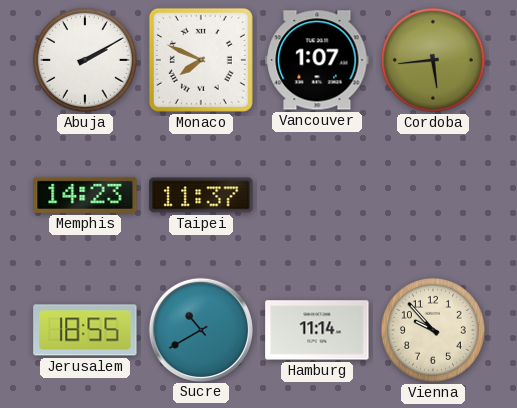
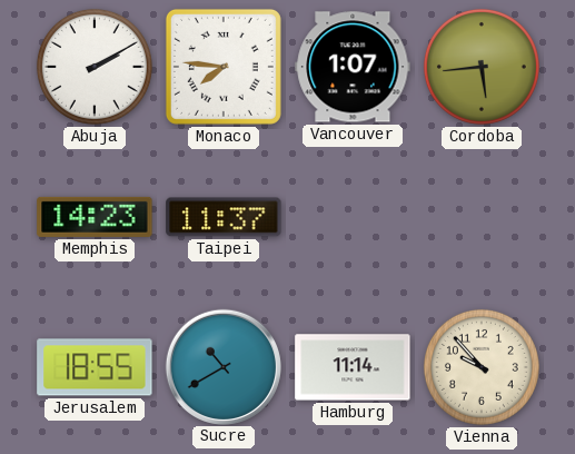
Monaco: 7:49 -> 7:46 (224, 67)
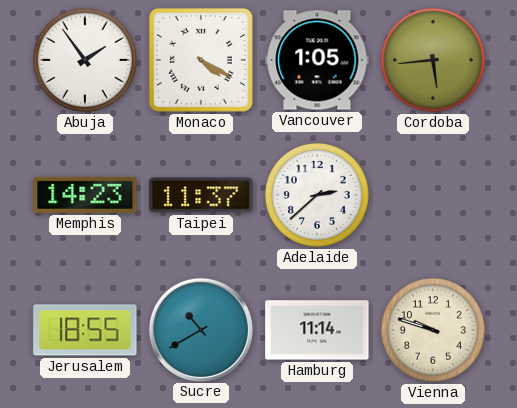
Abuja: 2:10 -> 1:54 (85, 60)
Monaco: 7:46 -> 4:20 (201, 60)
Vancouver: 1:07 -> 1:05 (317, 60)
Adelaide: none -> 2:38 (317, 195)
Vienna: 9:53 -> 9:48 (433, 330)
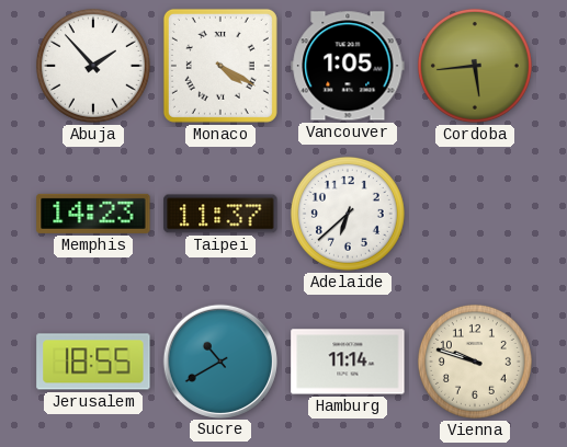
Abuja: 1:54 -> 1:53 (93, 66)
Adelaide: 2:38 -> 6:38 (348, 214)
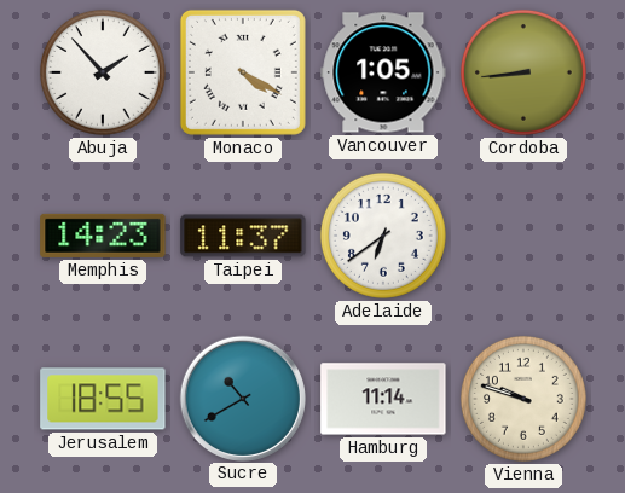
Cordoba: 5:44 -> 8:44 (523, 72)
Adelaide: 6:38 -> 6:39 (383, 236)
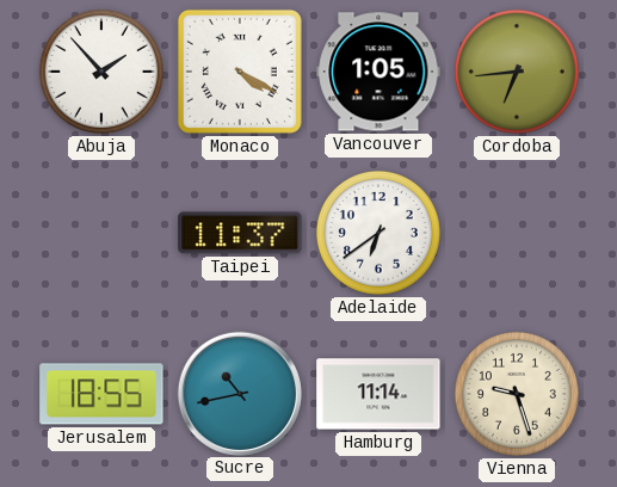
Cordoba: 8:44 -> 6:44 (517, 72)
Memphis: 14:23 -> none (103, 236)
Sucre: 10:40 -> 10:43 (239, 393)
Vienna: 9:48 -> 9:27 (517, 394)
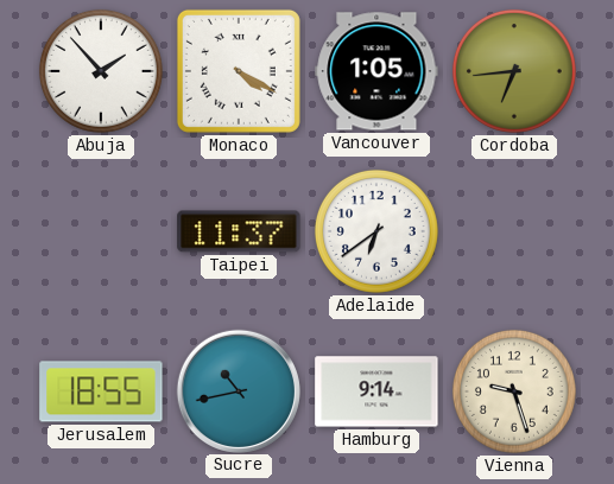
Hamburg: 11:14 -> 9:14 (376, 391)
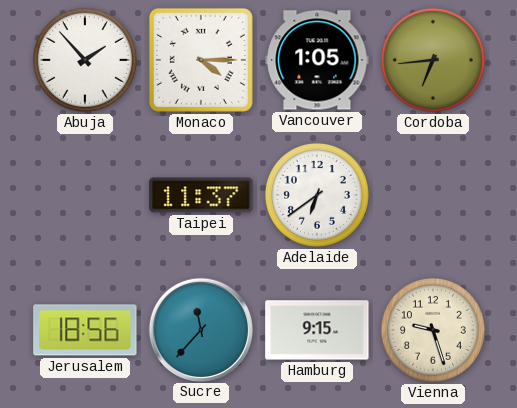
Monaco: 4:20 -> 4:15 (201, 60)
Jerusalem: 18:55 -> 18:56 (85, 330)
Sucre: 10:43 -> 11:37 (200, 329)
Hamburg: 9:14 -> 9:15 (317, 330)
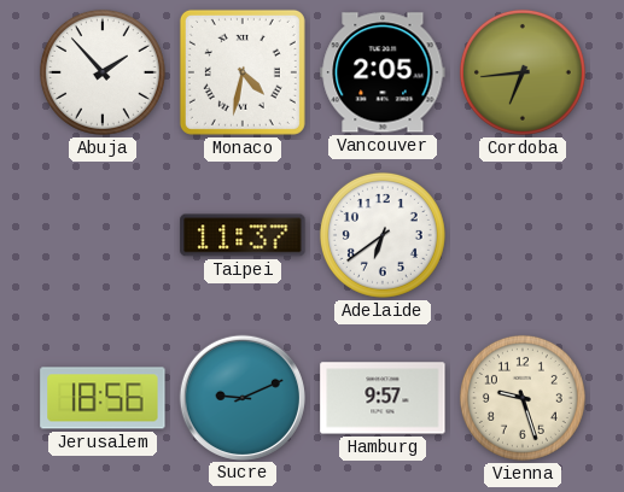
Monaco: 4:15 -> 4:32 (243, 72)
Vancouver: 1:05 -> 2:05 (383, 72)
Sucre: 11:37 -> 9:11 (241, 397)
Hamburg: 9:15 -> 9:57 (383, 398)
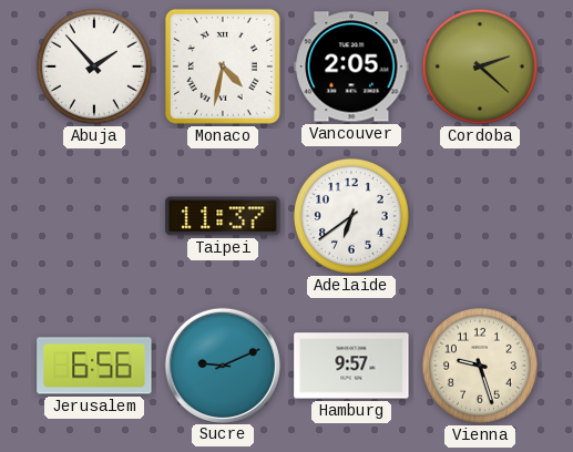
Cordoba: 6:44 -> 2:22 (480, 66)
Jerusalem: 18:56 -> 6:56 (94, 366)
